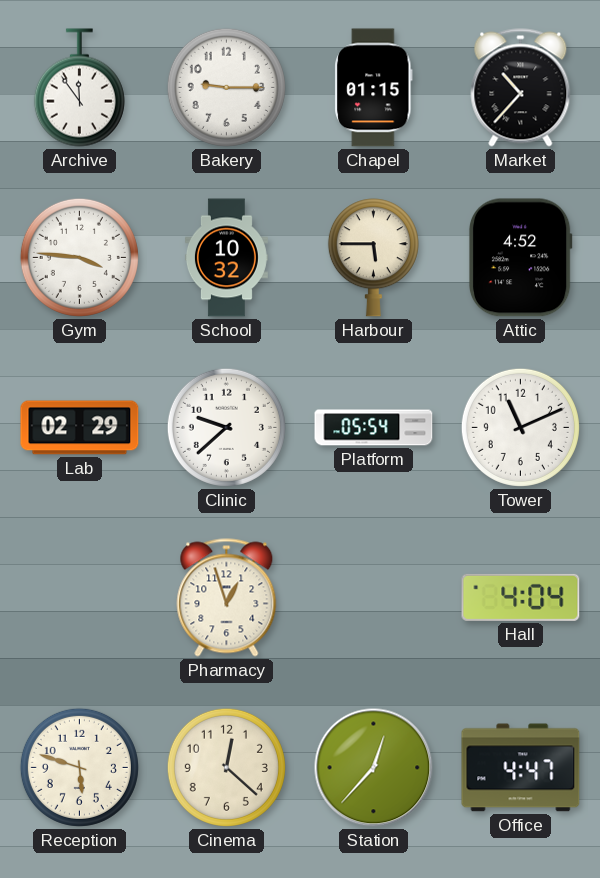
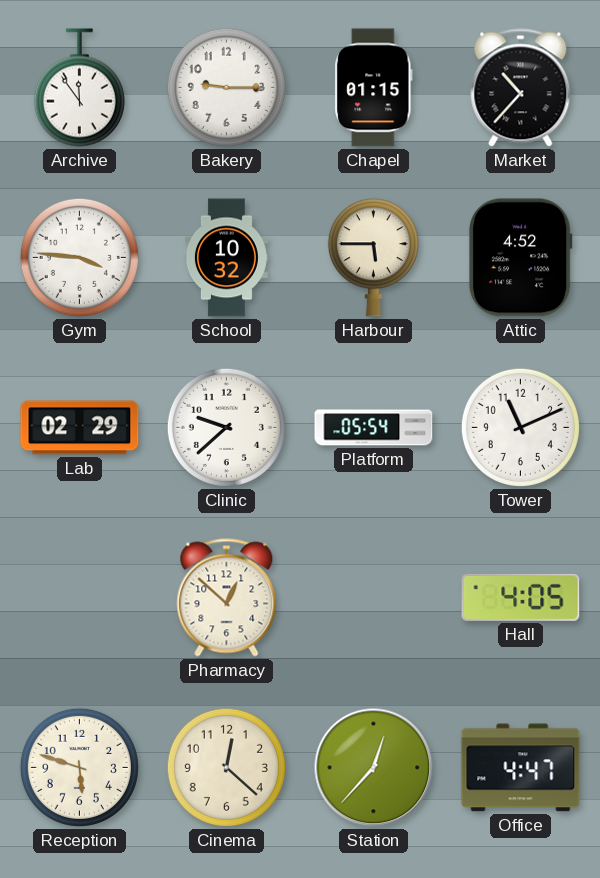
Pharmacy: 12:57 -> 12:52 (227, 598)
Hall: 4:04 -> 4:05 (521, 597)
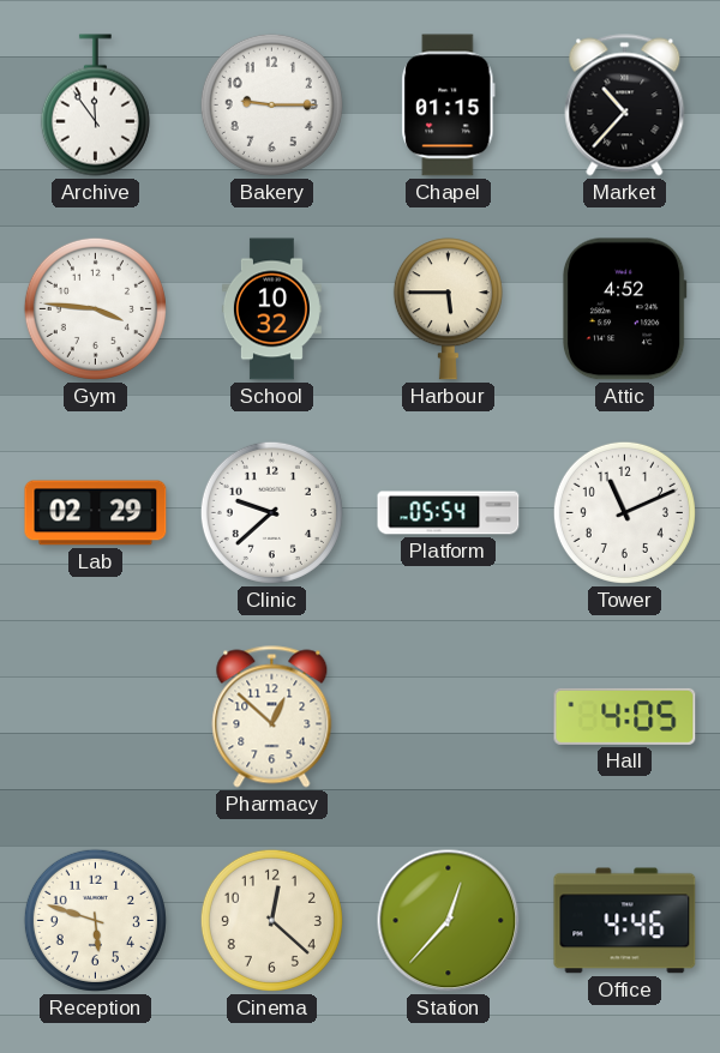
Office: 4:47 -> 4:46 (625, 921)
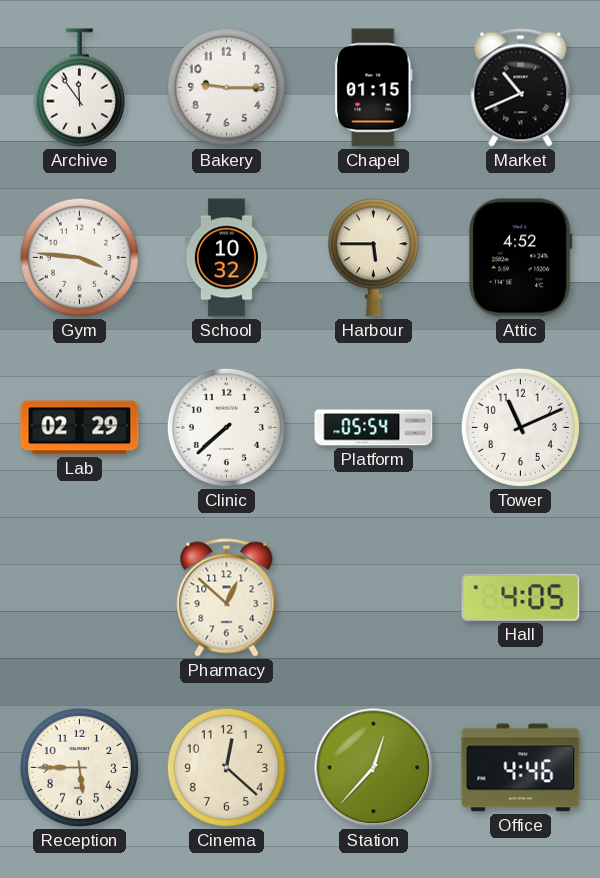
Market: 10:37 -> 10:41 (521, 88)
Clinic: 9:38 -> 7:38 (226, 427)
Reception: 5:48 -> 5:45 (79, 767)
